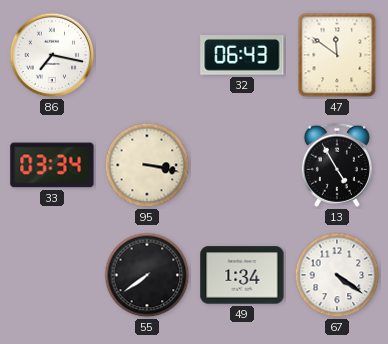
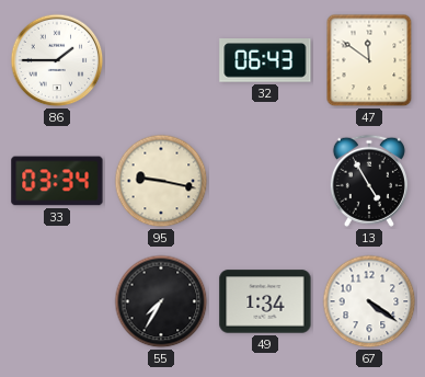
86: 7:17 -> 1:45 (57, 60)
95: 3:17 -> 9:17 (161, 181)
55: 7:39 -> 7:35 (161, 301)
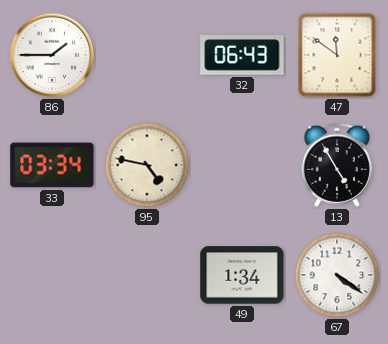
95: 9:17 -> 4:47 (147, 165)
55: 7:35 -> none (161, 301)
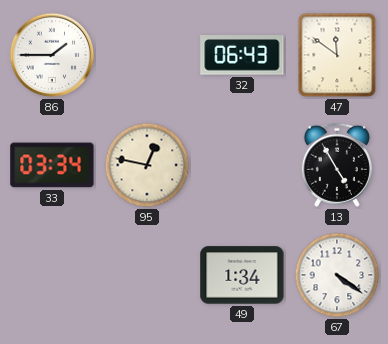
95: 4:47 -> 12:47 (147, 165)
